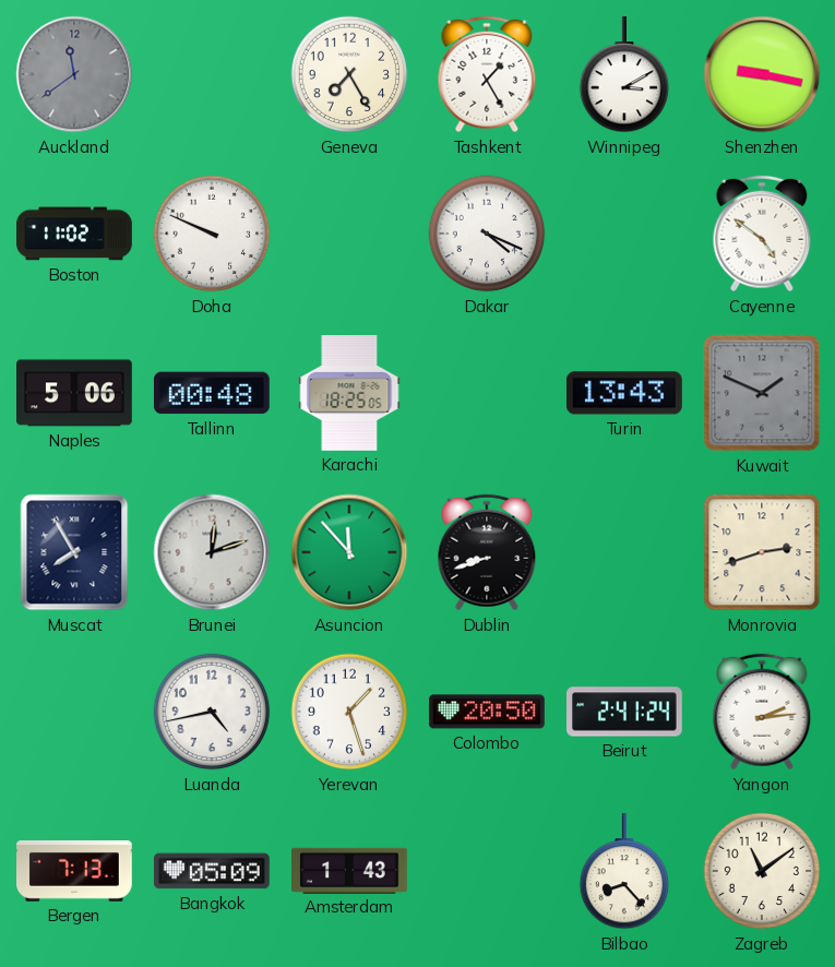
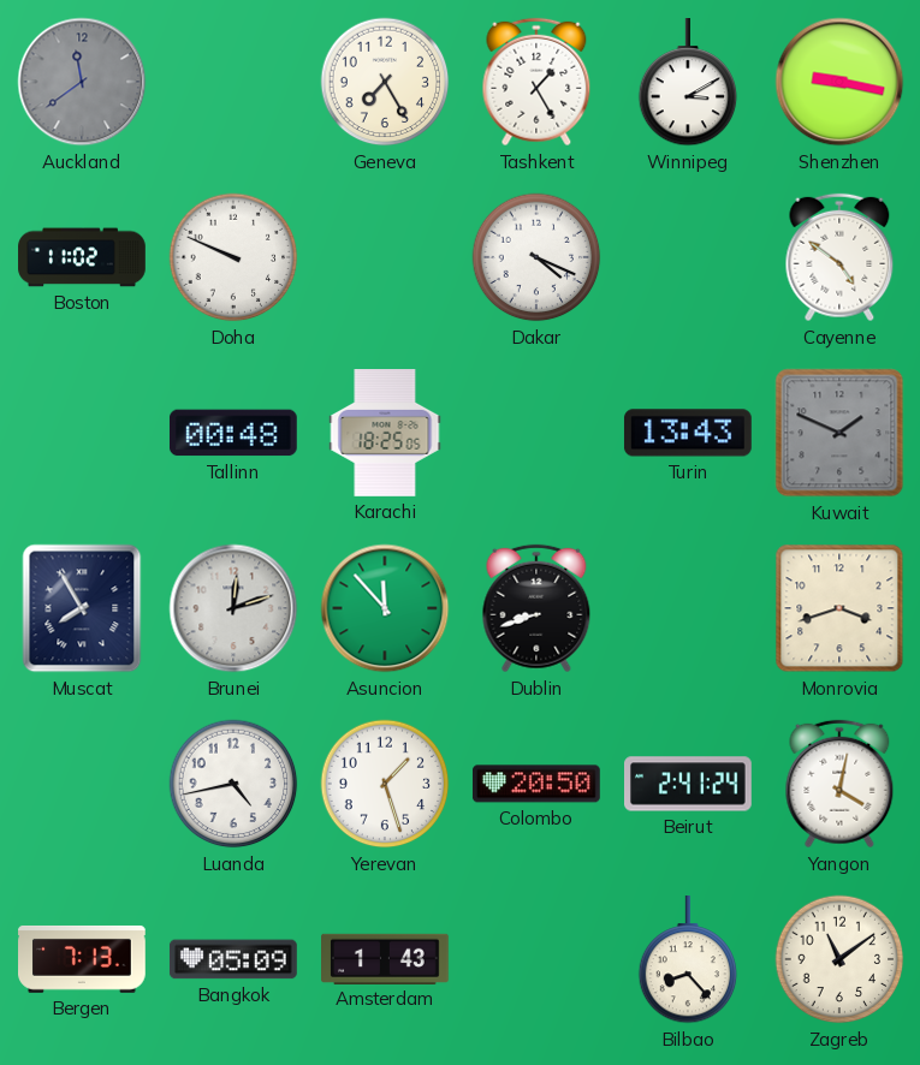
Naples: 5:06 -> none (75, 393)
Monrovia: 2:42 -> 3:42 (839, 608)
Yangon: 2:14 -> 4:02 (839, 784)
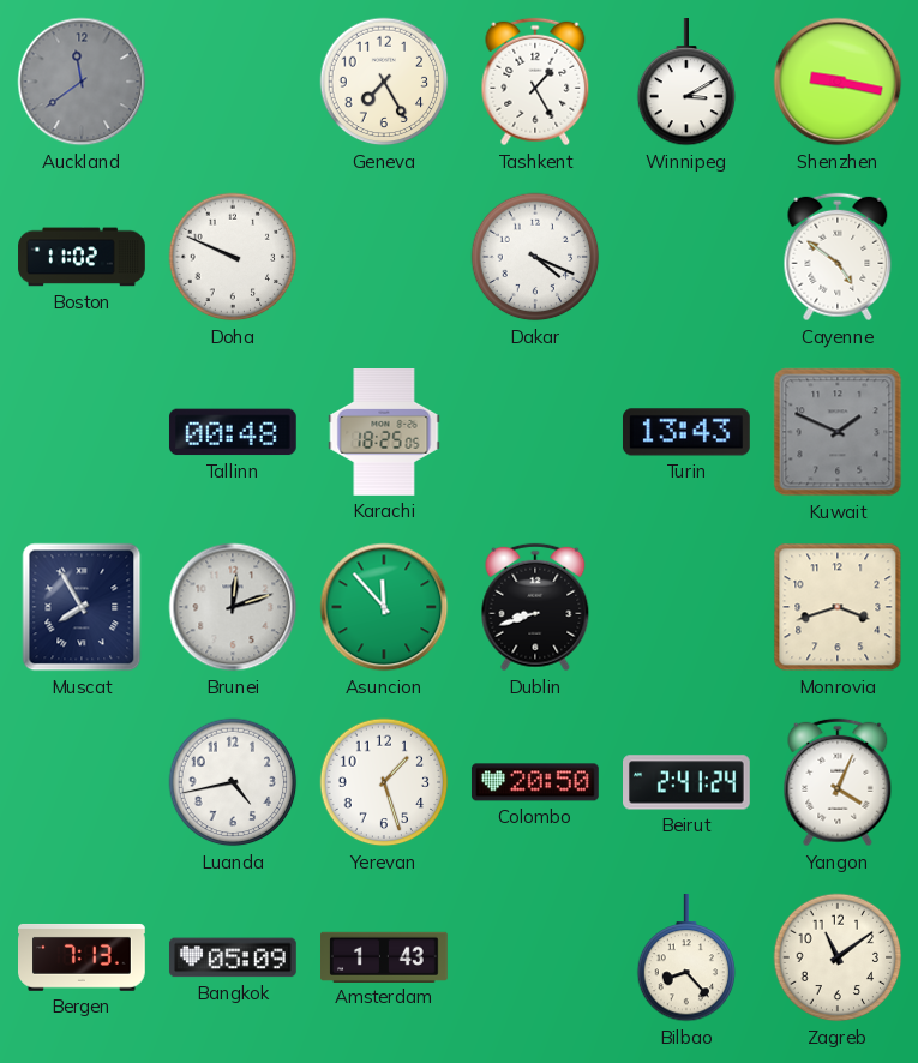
Yangon: 4:02 -> 4:04 (838, 782)
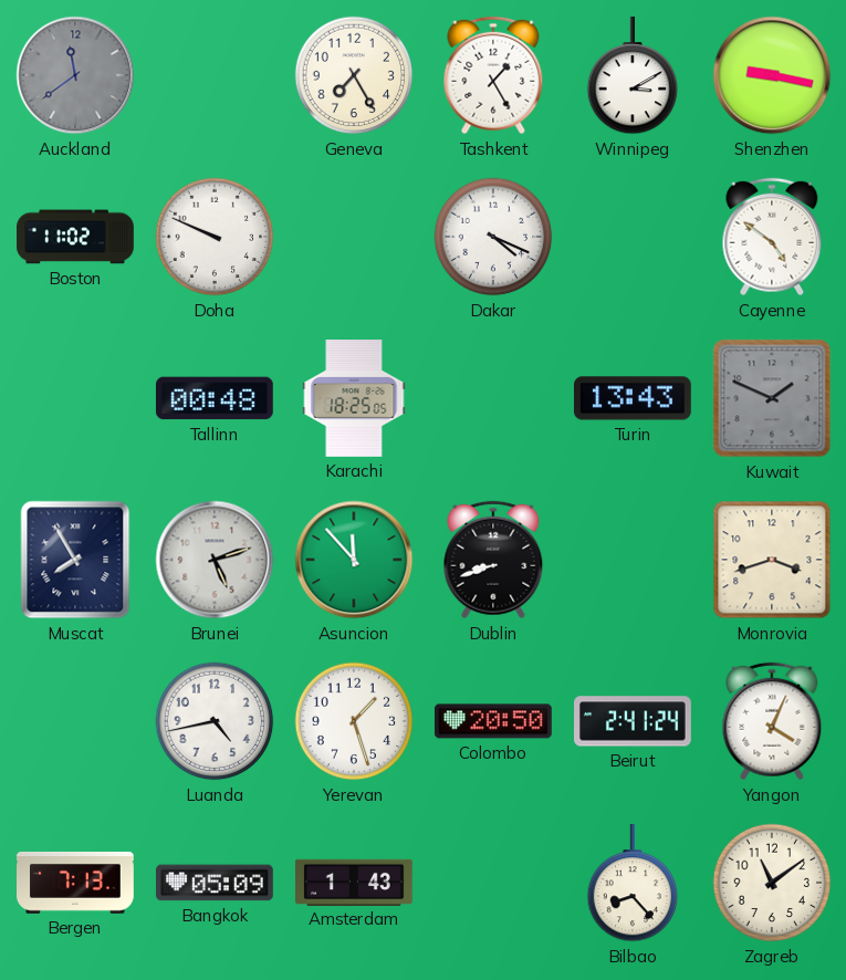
Brunei: 12:12 -> 5:12 (215, 560)
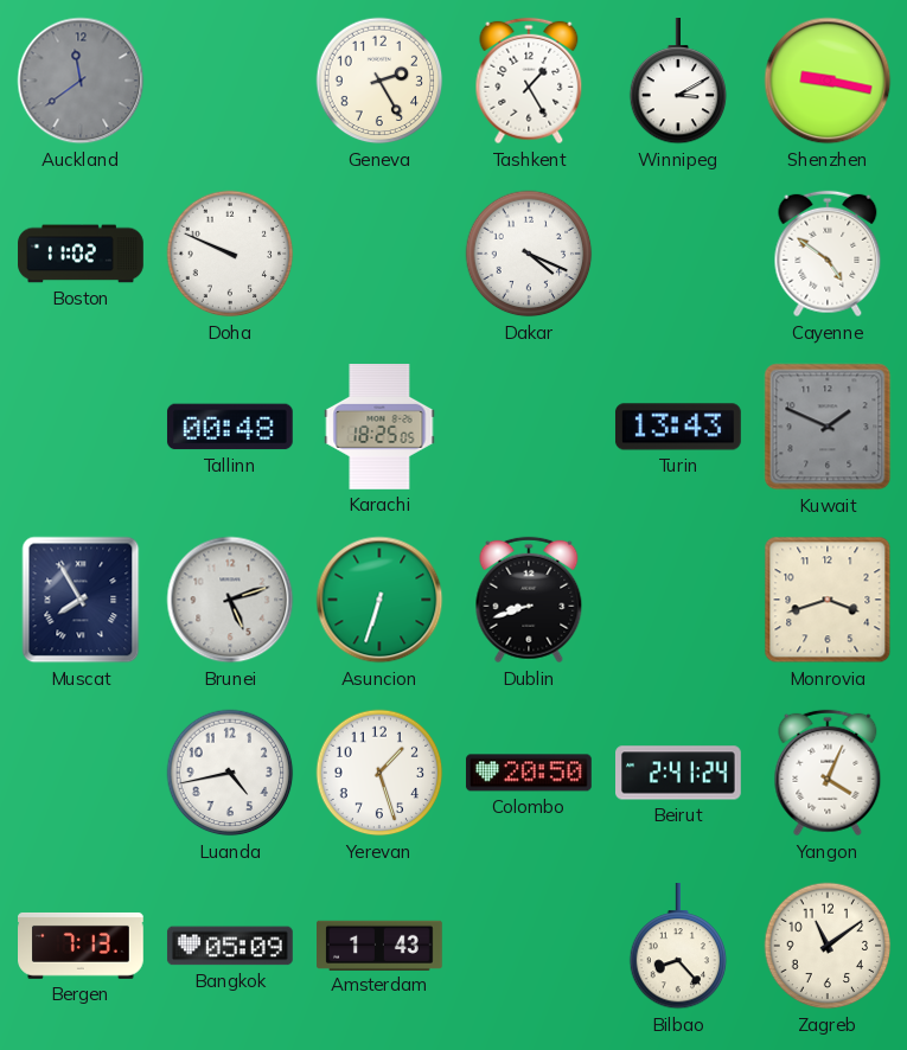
Geneva: 7:25 -> 2:25 (379, 81)
Asuncion: 11:53 -> 6:33 (379, 600)
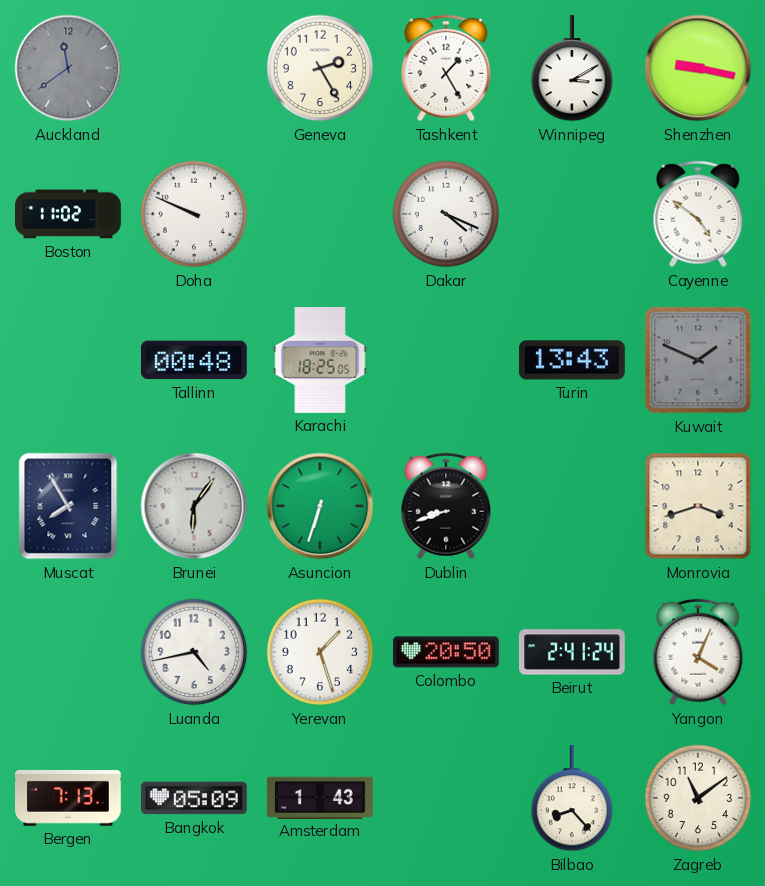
Brunei: 5:12 -> 6:06 (194, 506)
